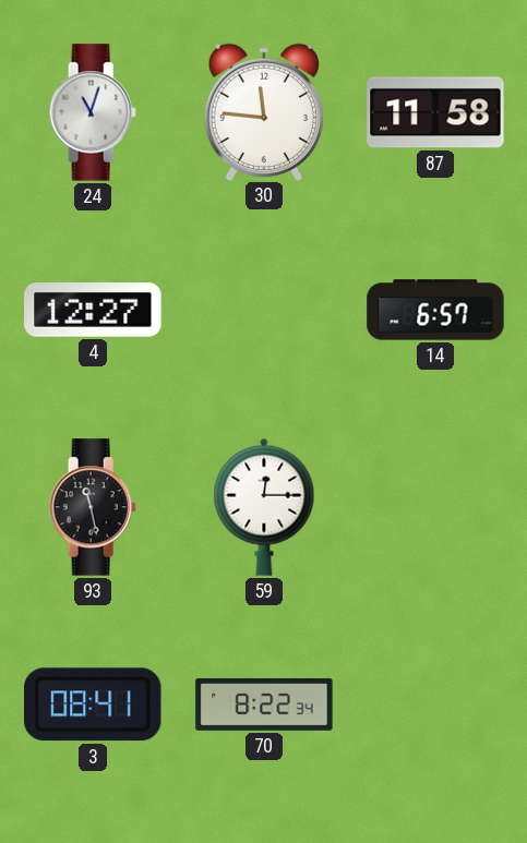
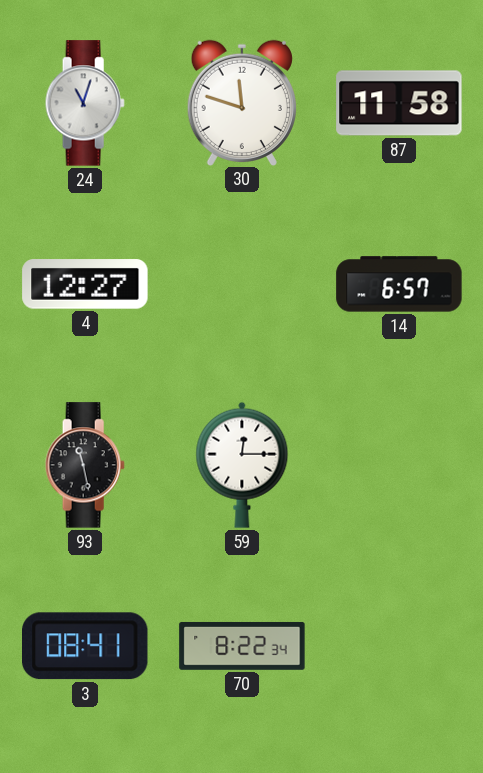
30: 11:46 -> 11:48 (242, 102)
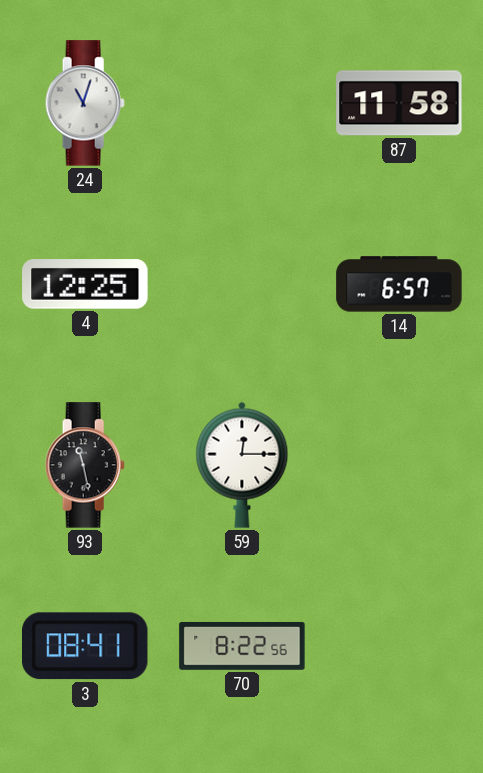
30: 11:48 -> none (242, 102)
4: 12:27 -> 12:25 (85, 284)
70: 8:22:34 -> 8:22:56 (242, 646)
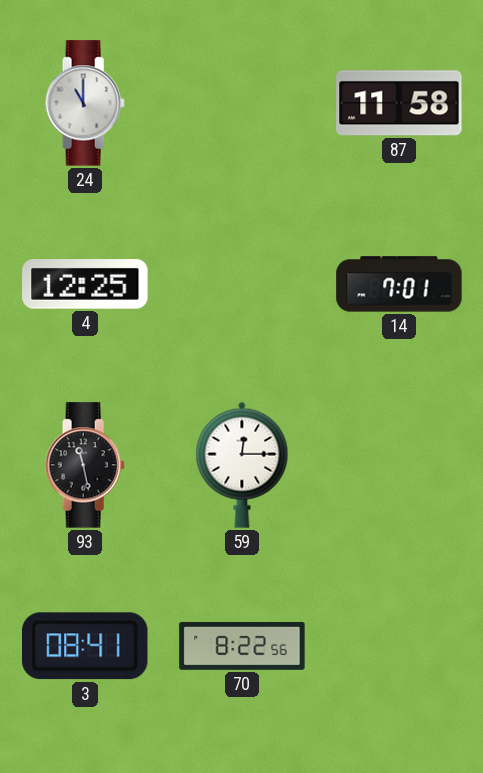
24: 11:03 -> 11:00 (85, 103)
14: 6:57 -> 7:01 (399, 284)
